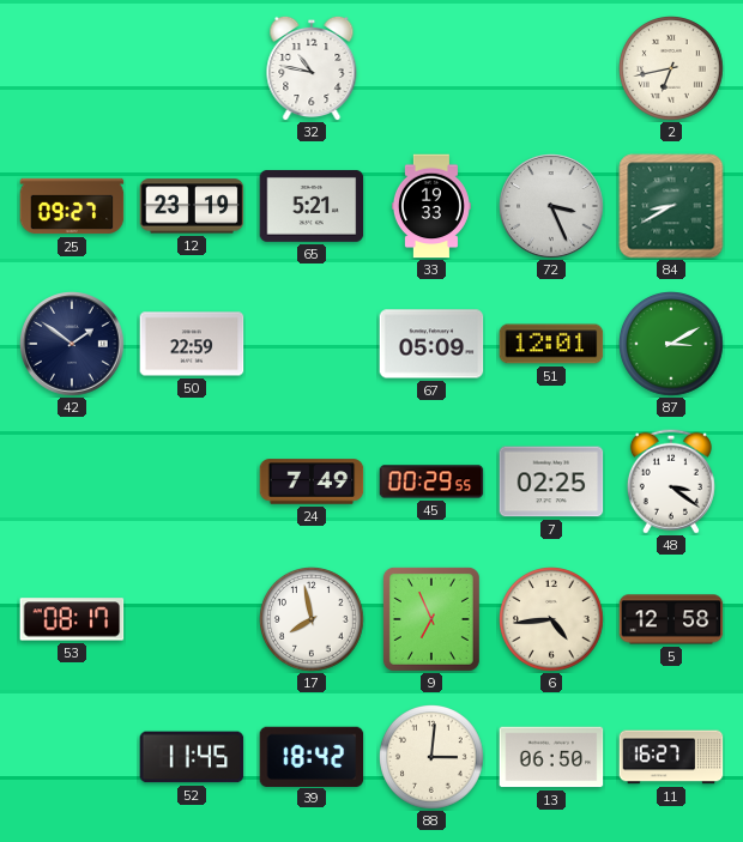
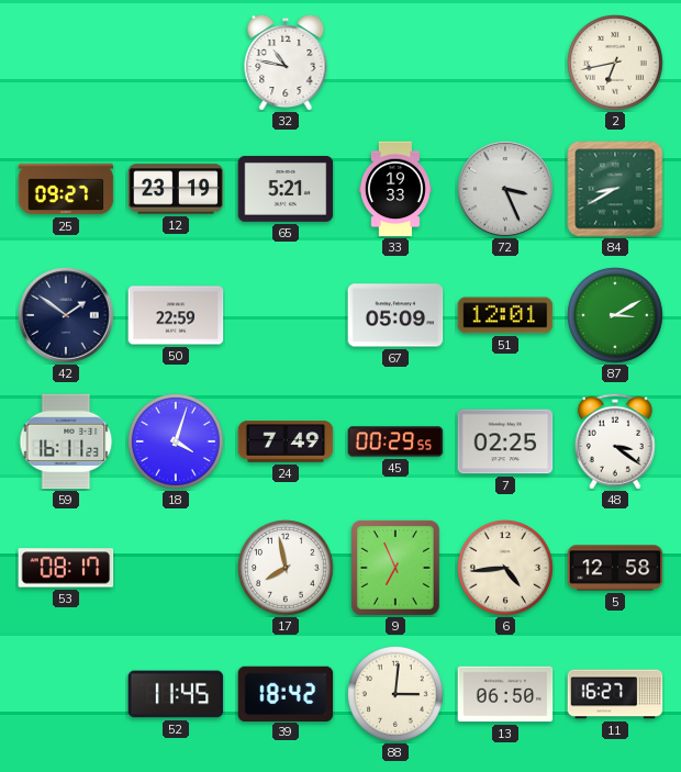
59: none -> 16:11 (66, 441)
18: none -> 4:03 (177, 443)
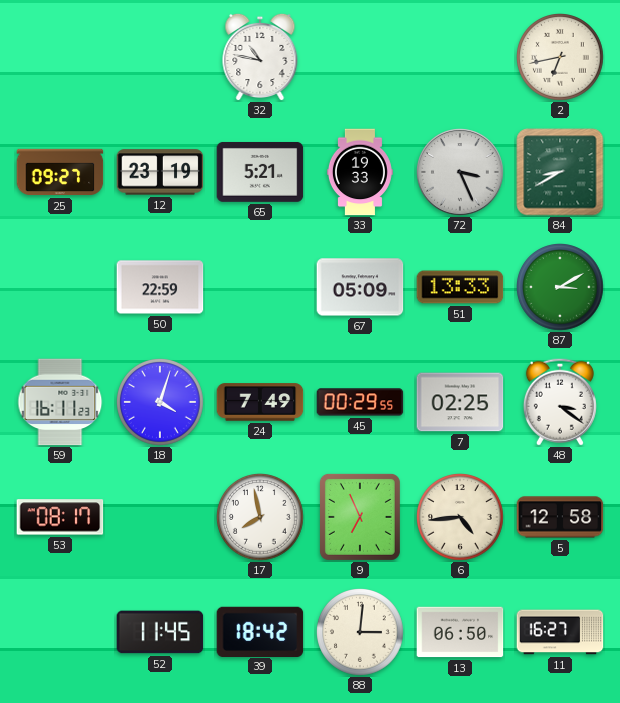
42: 1:51 -> none (66, 315)
51: 12:01 -> 13:33 (460, 287)
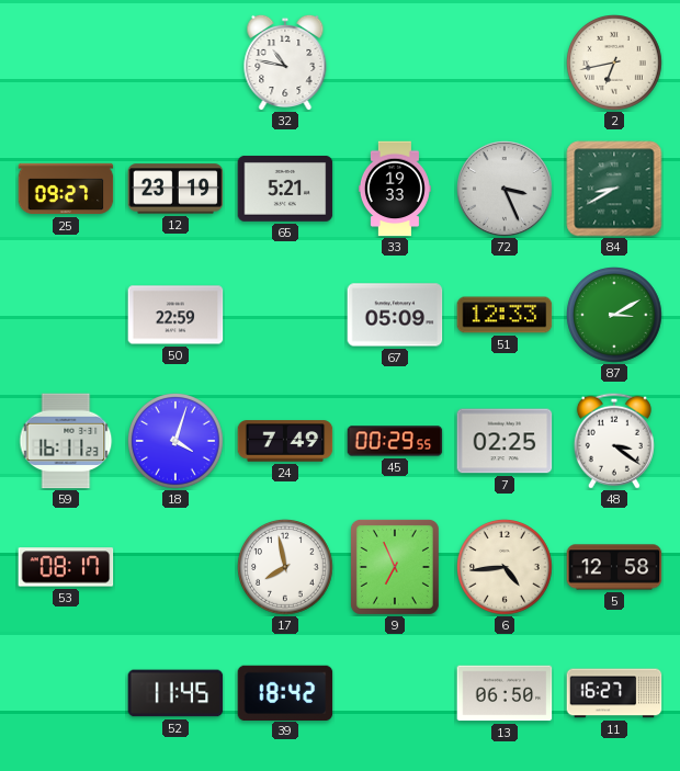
51: 13:33 -> 12:33 (505, 315)
88: 3:01 -> none (361, 633)
